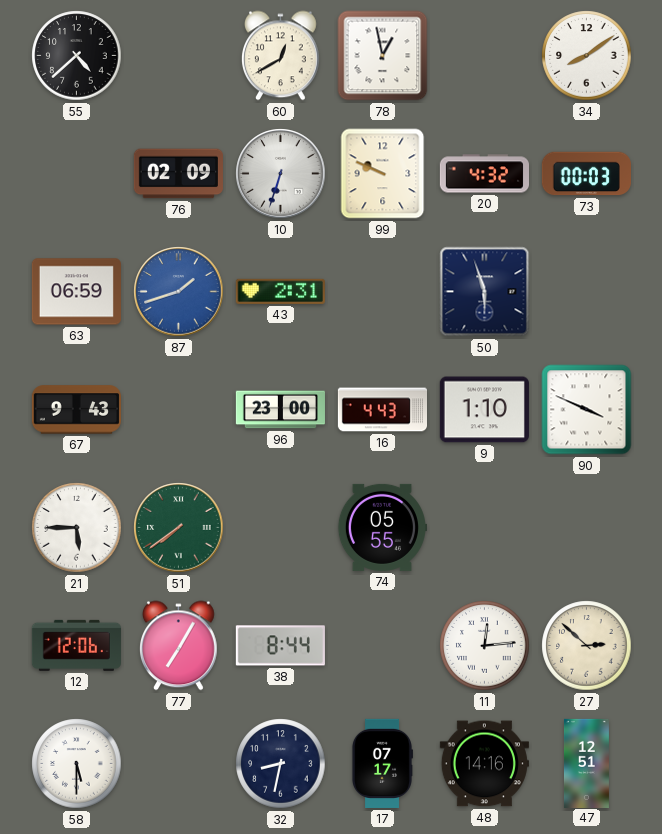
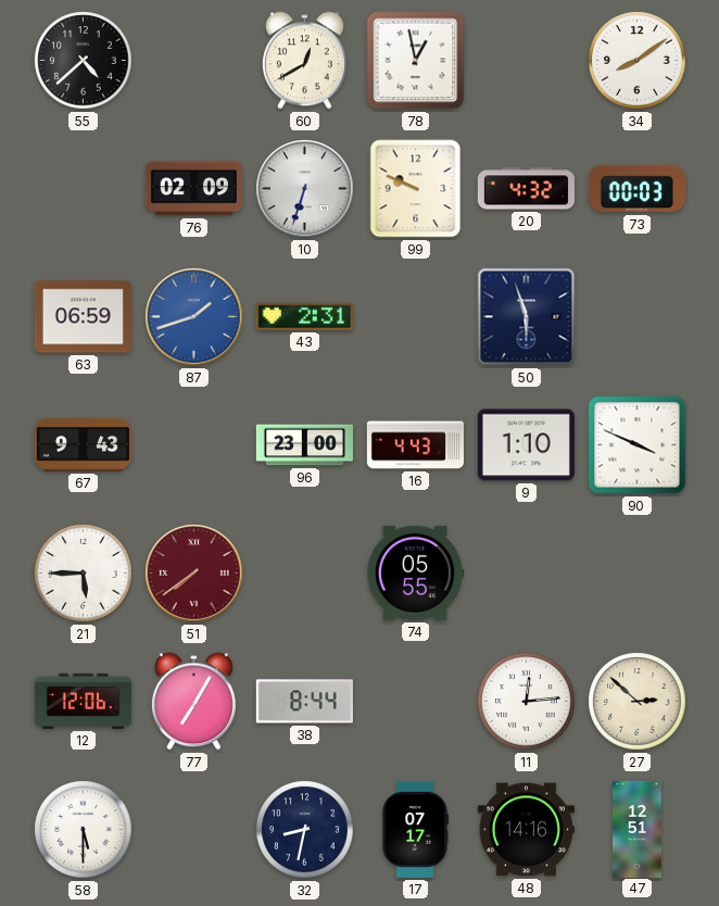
51 dial: green -> burgundy (194, 574)
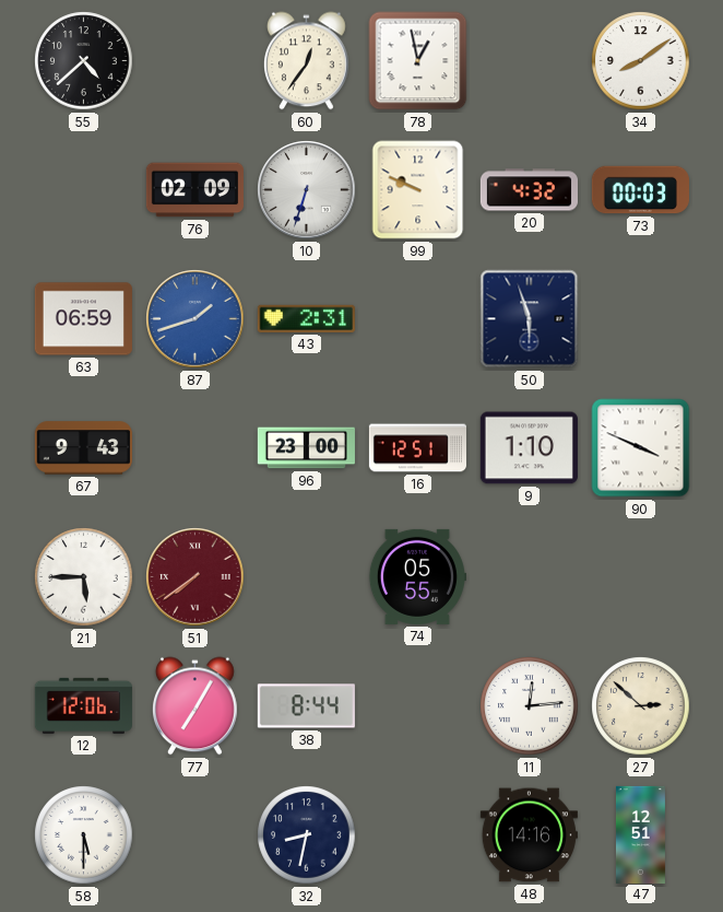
60: 12:40 -> 12:36 (307, 61)
16: 4:43 -> 12:51 (417, 448)
17: 07:17 -> none (415, 829)
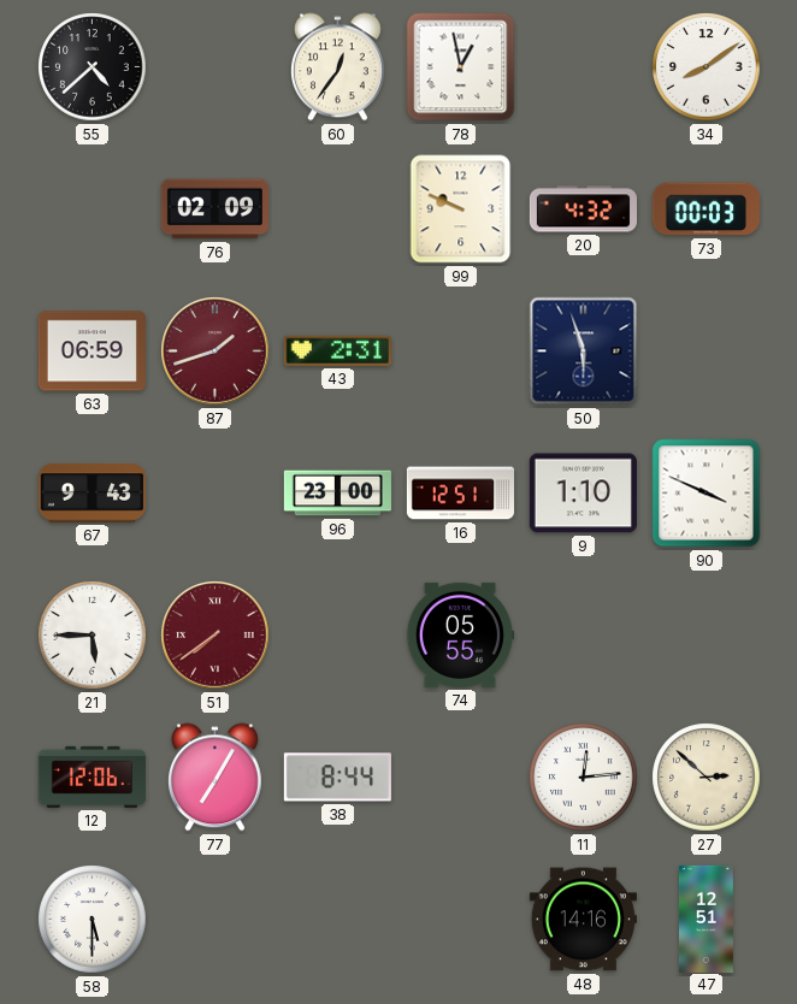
10: 6:33 -> none (307, 190)
87 dial: blue -> burgundy (216, 352)
32: 8:32 -> none (307, 835)
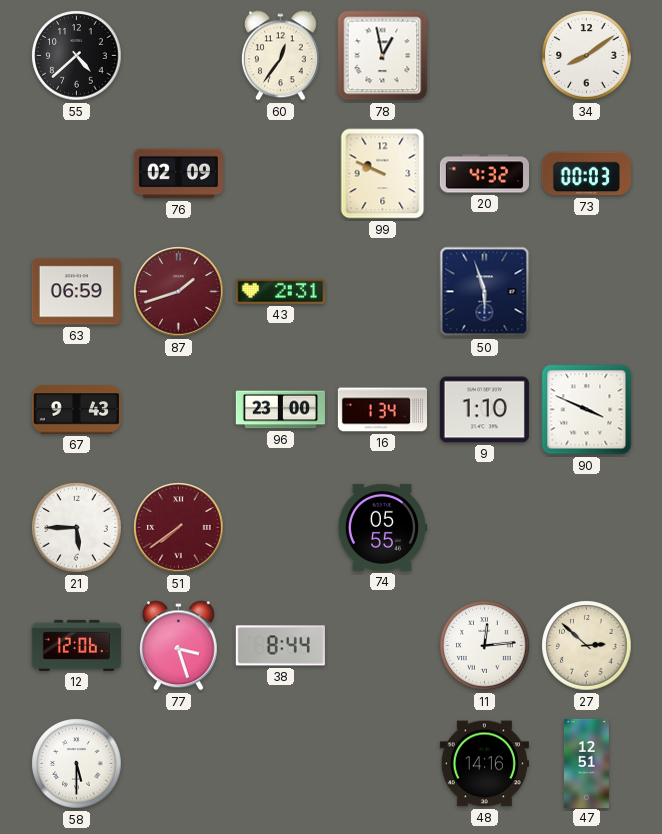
16: 12:51 -> 1:34 (382, 410)
77: 7:05 -> 3:27 (179, 646)
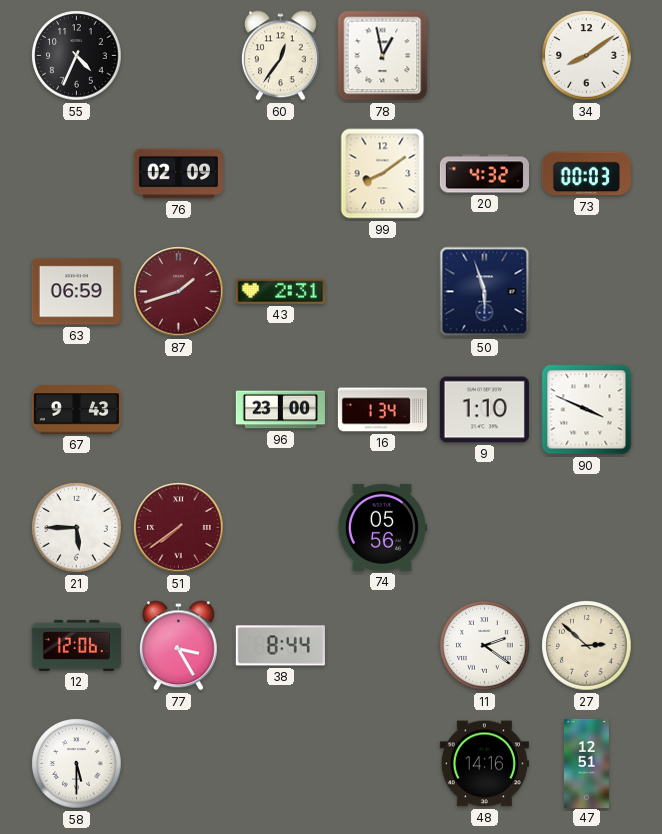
55: 4:38 -> 4:34 (77, 56)
99: 9:49 -> 8:09 (383, 174)
74: 05:55 -> 05:56 (382, 527)
77: 3:27 -> 3:25 (179, 646)
11: 12:14 -> 2:21 (485, 646)
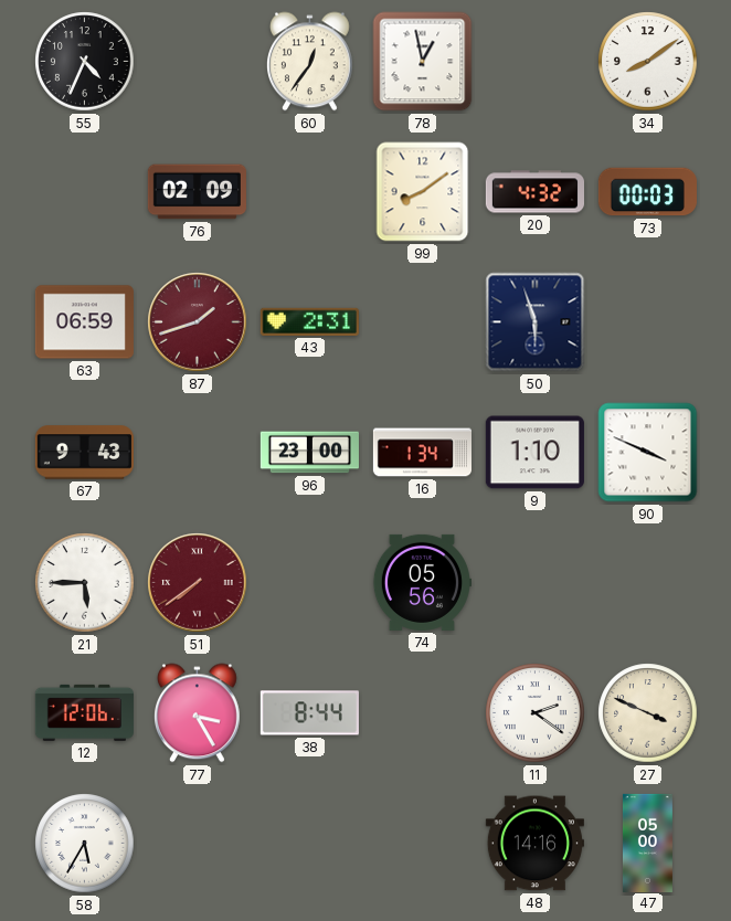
27: 2:52 -> 3:49 (648, 713)
58: 5:30 -> 5:35 (85, 844)
47: 12:51 -> 05:00 (647, 843)
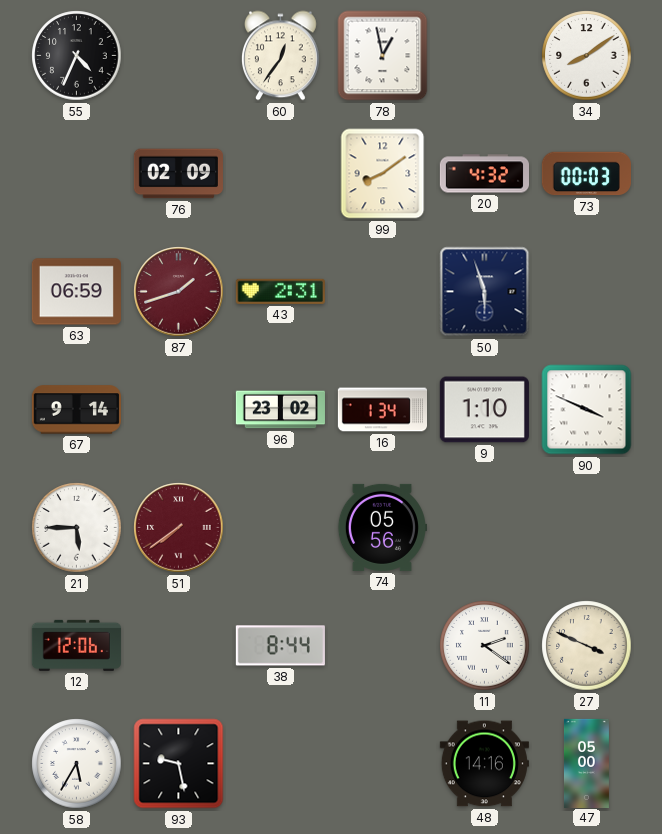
67: 9:43 -> 9:14 (76, 410)
96: 23:00 -> 23:02 (280, 410)
77: 3:25 -> none (198, 713)
93: none -> 9:28 (179, 764)
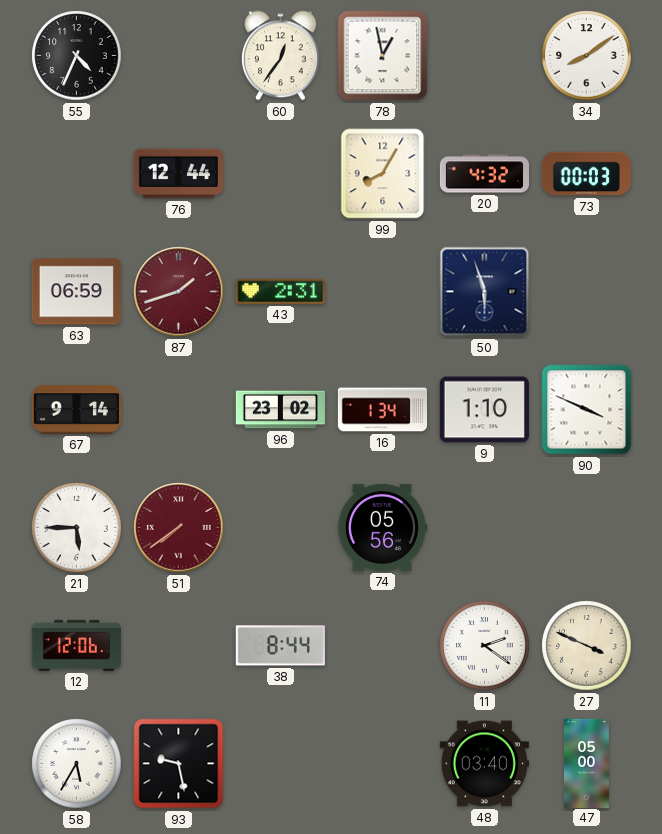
76: 02:09 -> 12:44 (178, 174)
99: 8:09 -> 8:05 (383, 174)
48: 14:16 -> 03:40 (484, 764)
